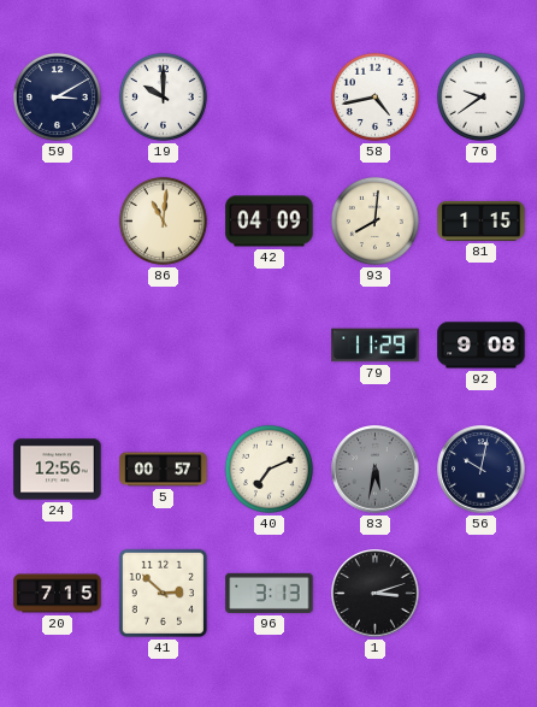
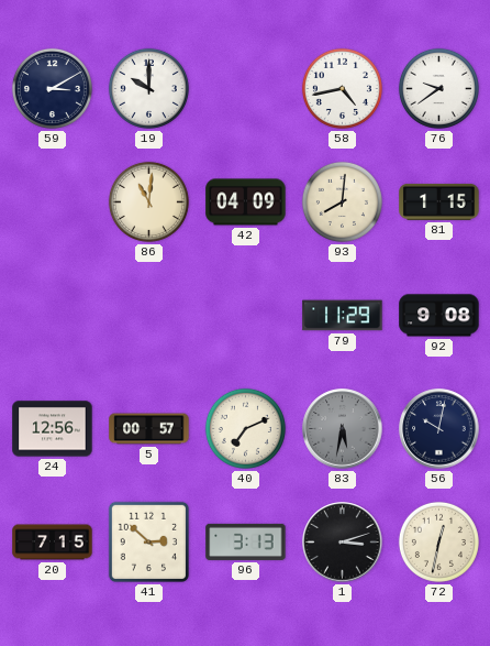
72: none -> 12:32 (438, 541)
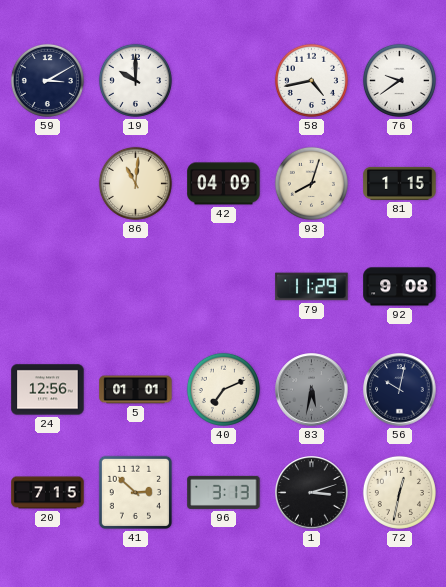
93: 8:01 -> 8:03 (311, 183)
5: 00:57 -> 01:01 (136, 390)
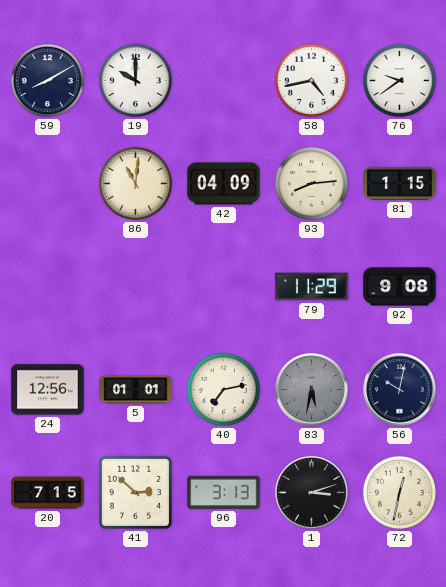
59: 3:10 -> 8:10 (47, 80)
93: 8:03 -> 8:14 (311, 183)
40: 7:11 -> 7:13 (223, 389)
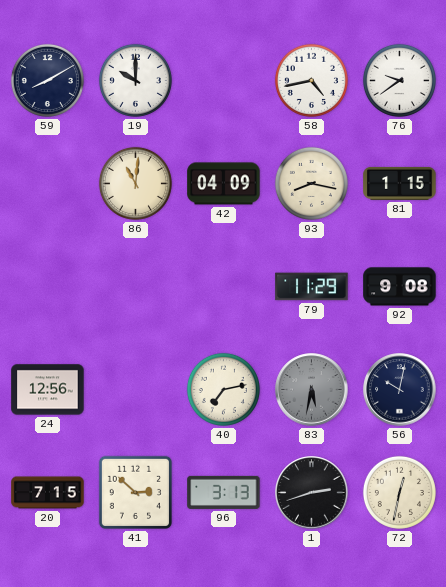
93: 8:14 -> 8:17 (311, 183)
5: 01:01 -> none (136, 390)
1: 3:12 -> 2:42 (312, 493)
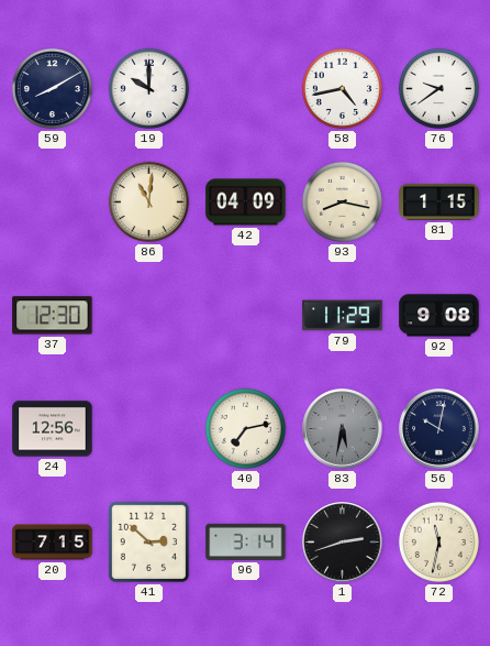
37: none -> 12:30 (53, 316)
96: 3:13 -> 3:14 (246, 541)
72: 12:32 -> 11:32 (438, 541)
